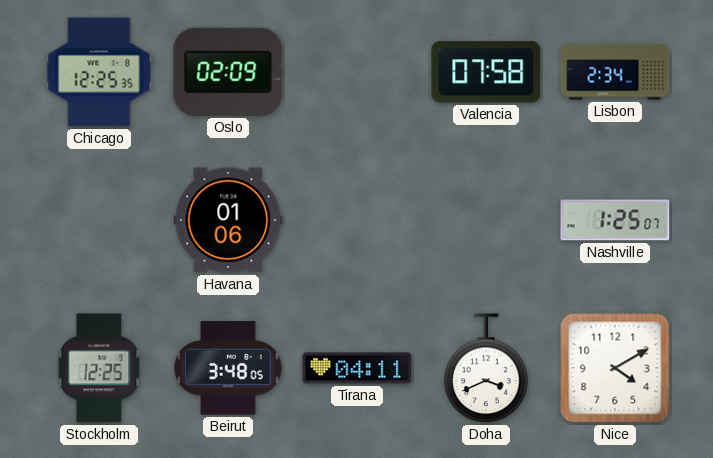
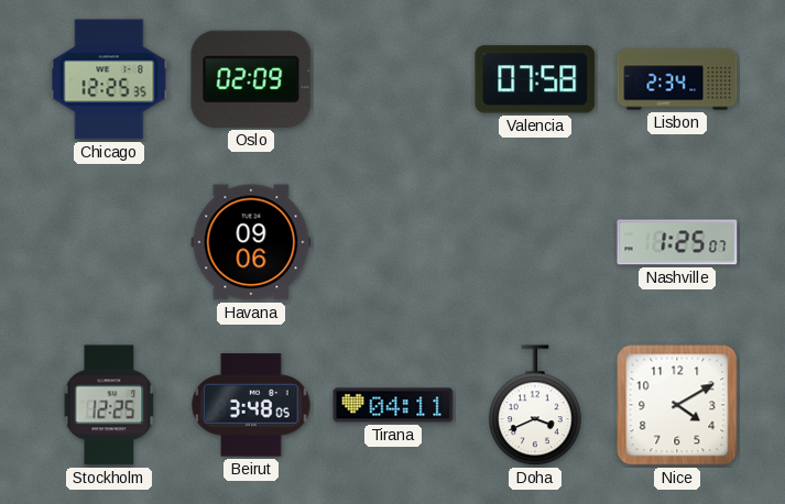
Havana: 01:06 -> 09:06 (251, 242)
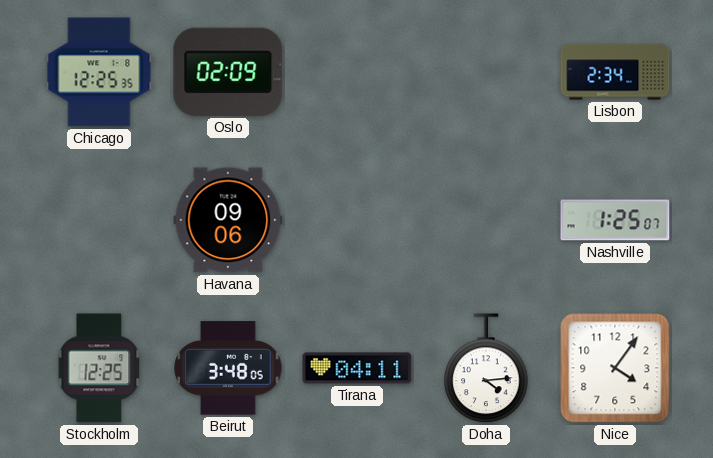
Valencia: 07:58 -> none (535, 79)
Doha: 3:41 -> 4:14 (486, 369)
Nice: 4:10 -> 4:06 (615, 368)
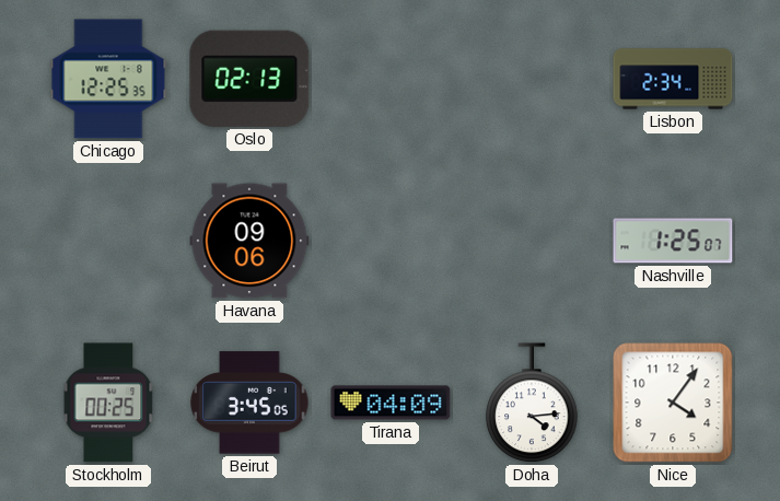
Oslo: 02:09 -> 02:13 (249, 79)
Stockholm: 12:25 -> 00:25 (108, 403)
Beirut: 3:48 -> 3:45 (249, 403)
Tirana: 04:11 -> 04:09 (391, 403)
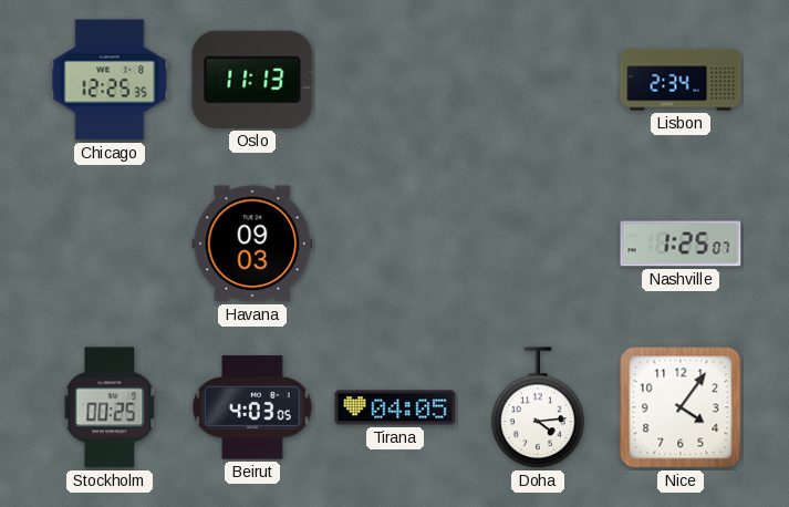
Oslo: 02:13 -> 11:13 (252, 80)
Havana: 09:06 -> 09:03 (252, 244)
Beirut: 3:45 -> 4:03 (252, 407)
Tirana: 04:09 -> 04:05 (395, 407)
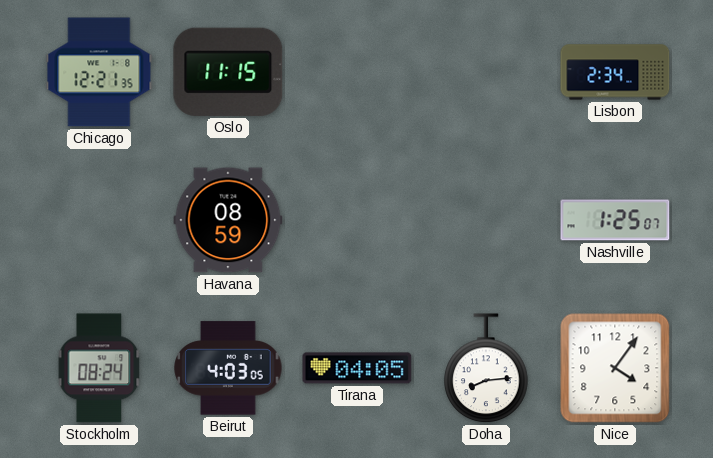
Chicago: 12:25 -> 12:21 (99, 72)
Oslo: 11:13 -> 11:15 (228, 72)
Havana: 09:03 -> 08:59 (228, 220)
Stockholm: 00:25 -> 08:24 (99, 368)
Doha: 4:14 -> 8:14 (486, 369)
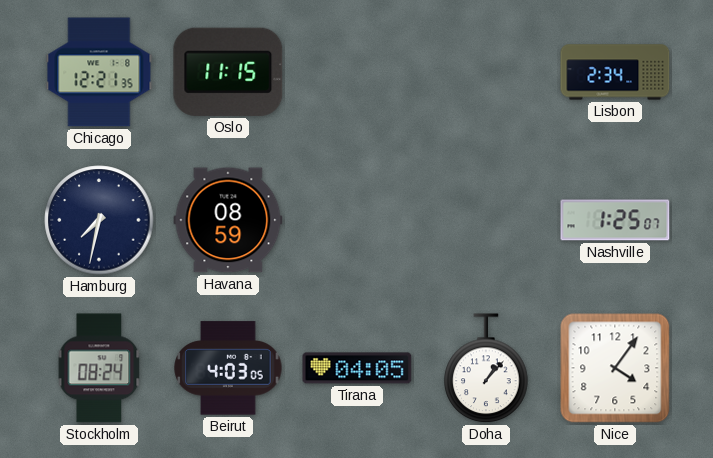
Hamburg: none -> 7:32 (99, 220)
Doha: 8:14 -> 1:07 (486, 369)
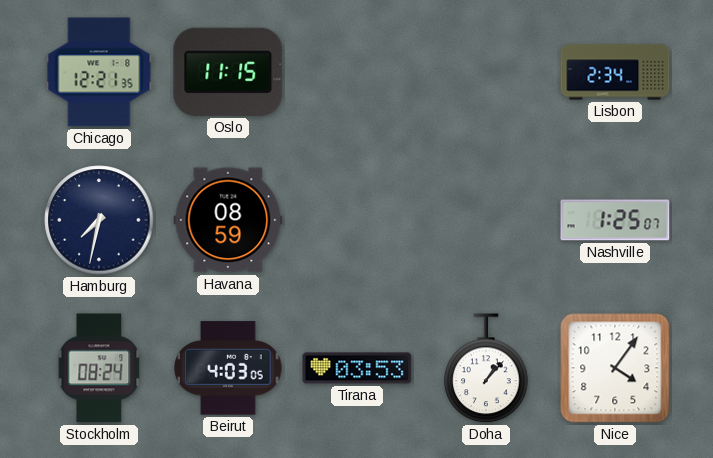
Tirana: 04:05 -> 03:53 (357, 368)
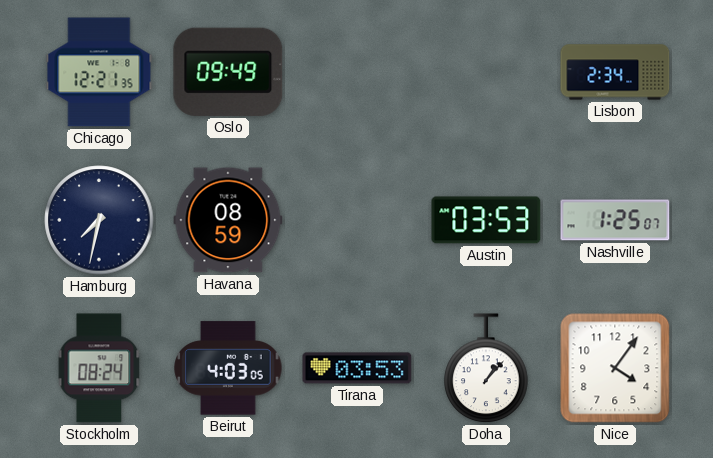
Oslo: 11:15 -> 09:49 (228, 72)
Austin: none -> 03:53 (486, 220)
